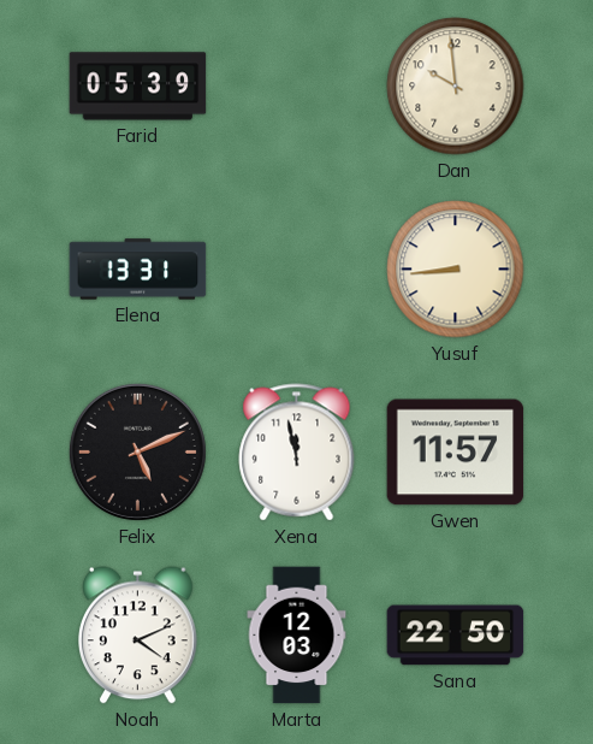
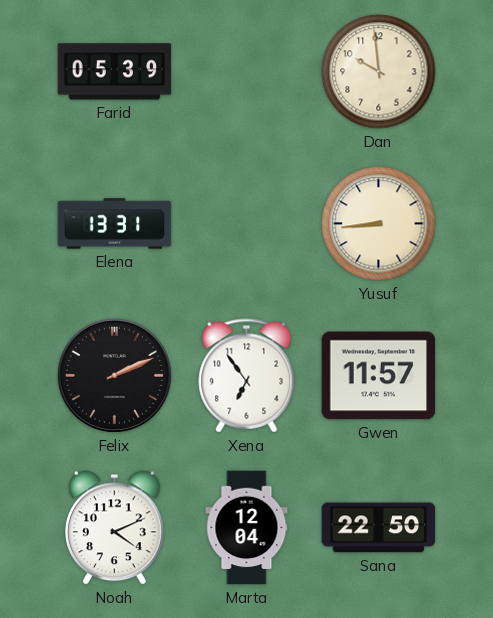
Felix: 5:11 -> 2:11 (114, 375)
Xena: 11:58 -> 6:54 (247, 376)
Marta: 12:03 -> 12:04 (247, 528)
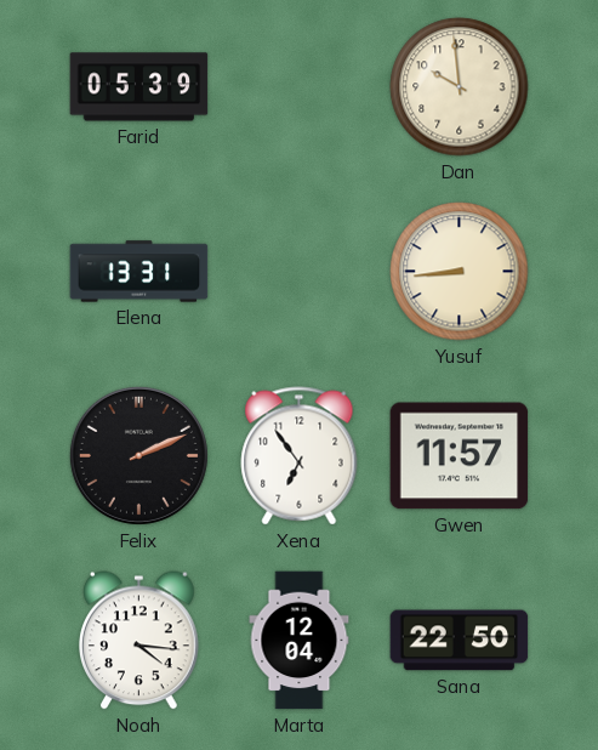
Noah: 4:11 -> 4:16 (139, 641)
